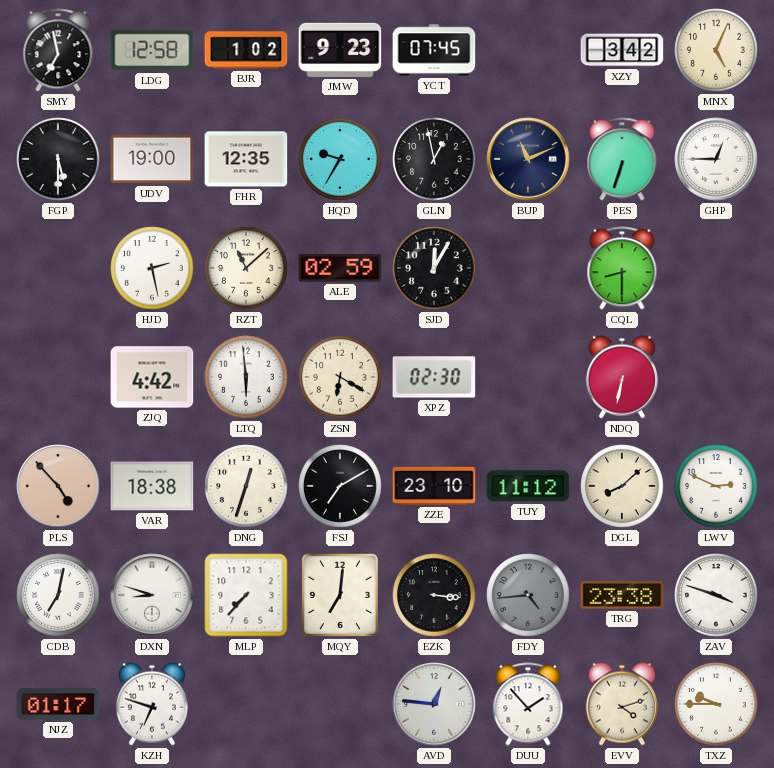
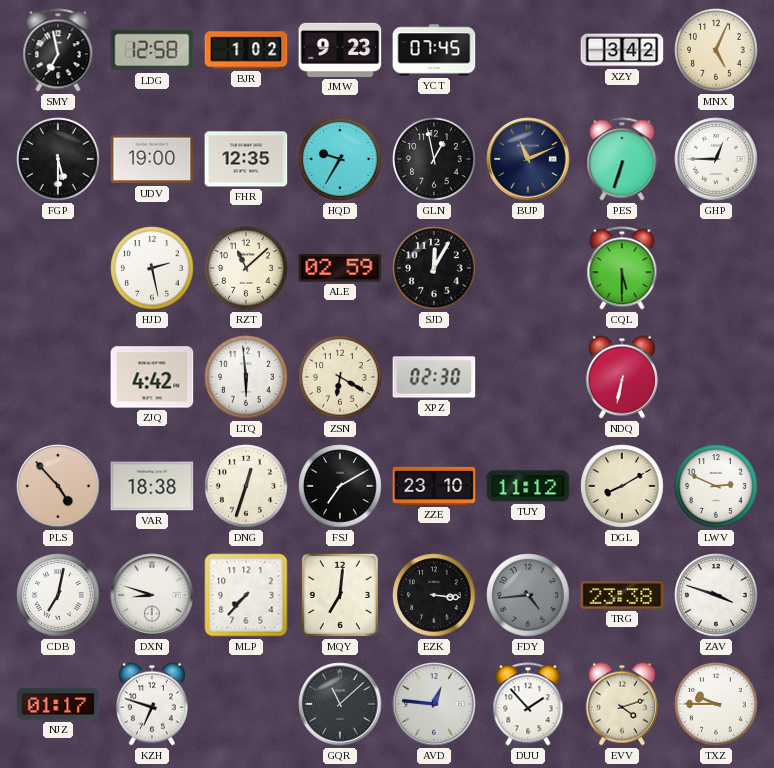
CQL: 8:30 -> 5:30 (622, 268)
DGL: 8:08 -> 8:10 (622, 486)
GQR: none -> 11:08 (340, 704)
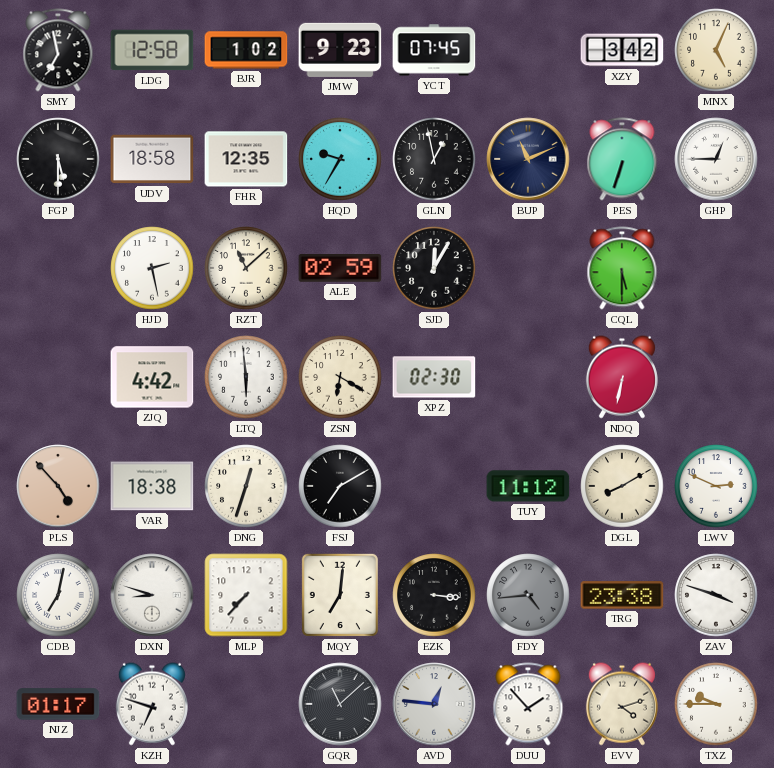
UDV: 19:00 -> 18:58 (152, 159)
ZZE: 23:10 -> none (434, 486)
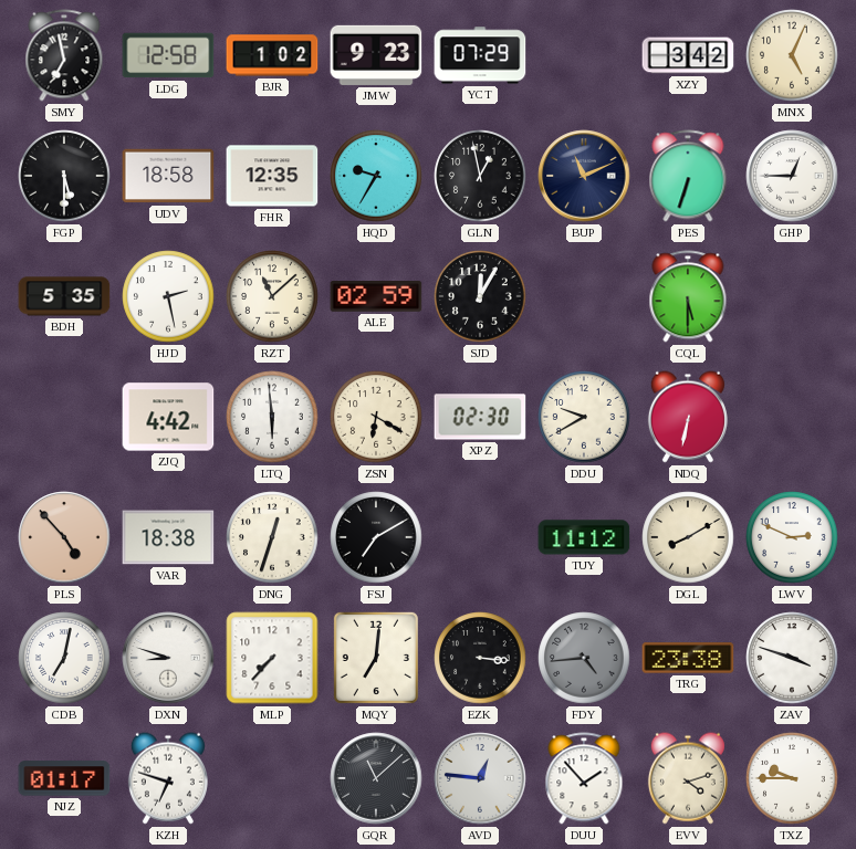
YCT: 07:45 -> 07:29 (480, 55)
BDH: none -> 5:35 (64, 296)
DDU: none -> 9:40 (584, 417)
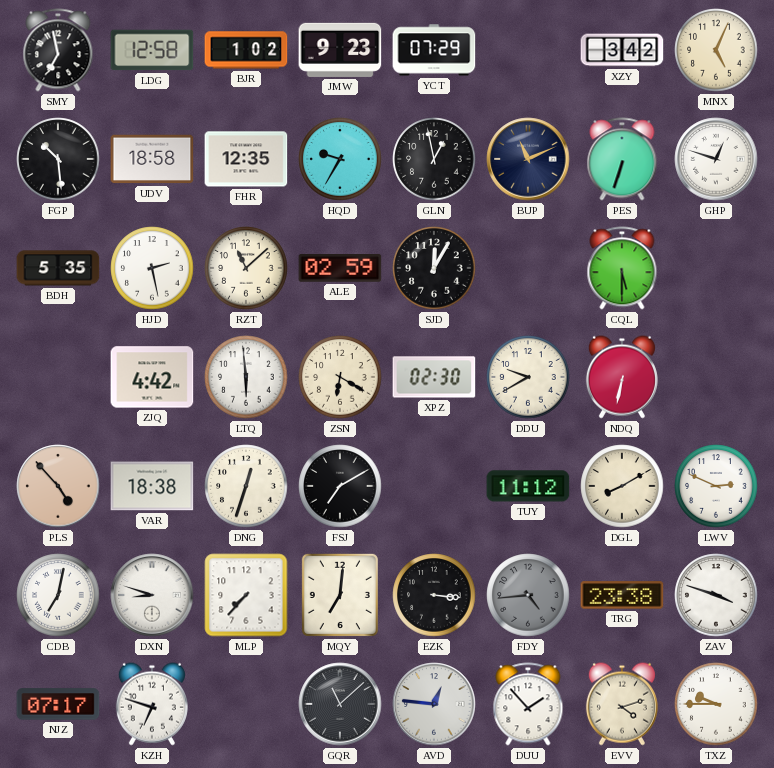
FGP: 5:30 -> 10:29 (58, 159)
GHP: 12:45 -> 12:48 (716, 159)
NJZ: 01:17 -> 07:17 (58, 704)
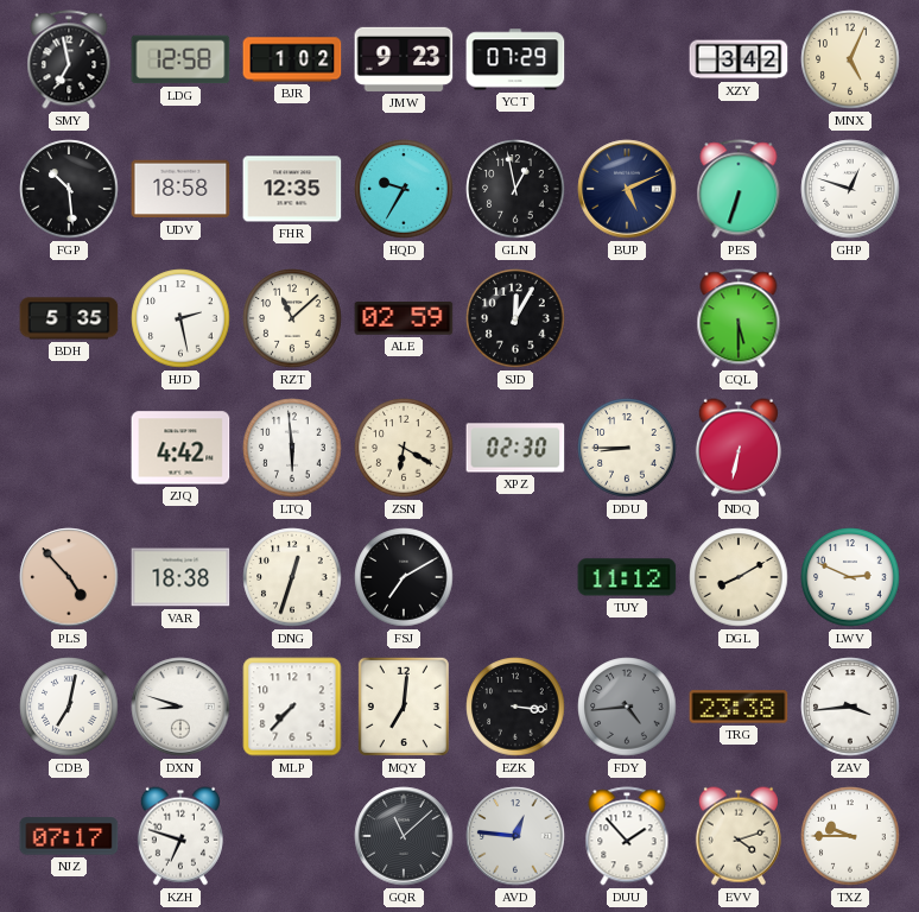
BUP: 11:11 -> 5:11 (627, 189)
DDU: 9:40 -> 8:45 (627, 448)
ZAV: 3:48 -> 3:44 (850, 707)
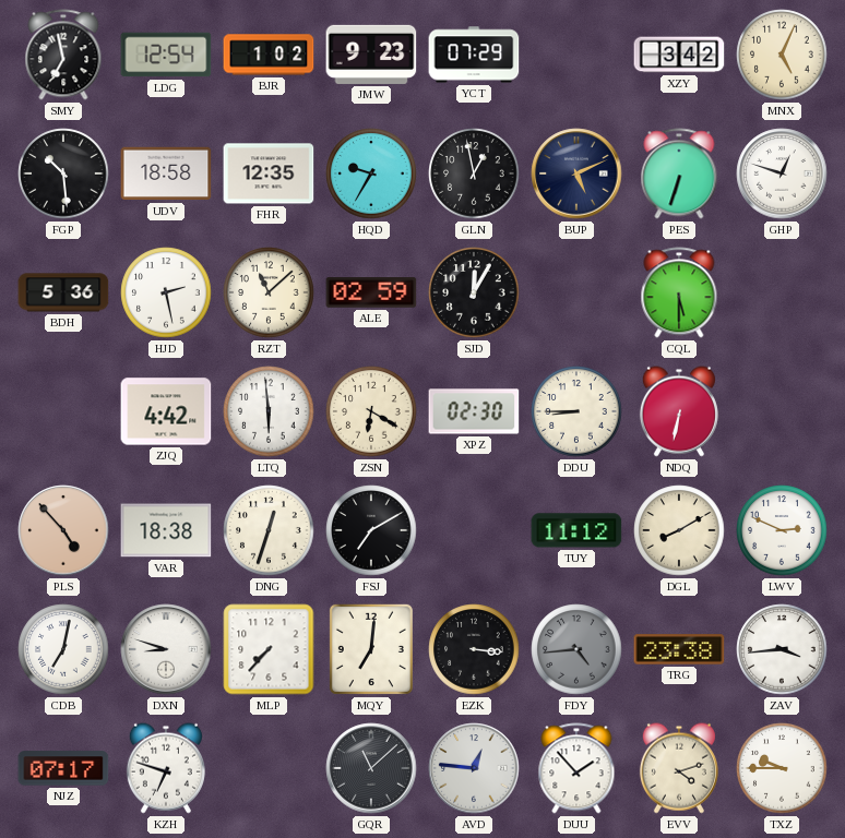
LDG: 12:58 -> 12:54 (166, 55)
BDH: 5:35 -> 5:36 (63, 292)
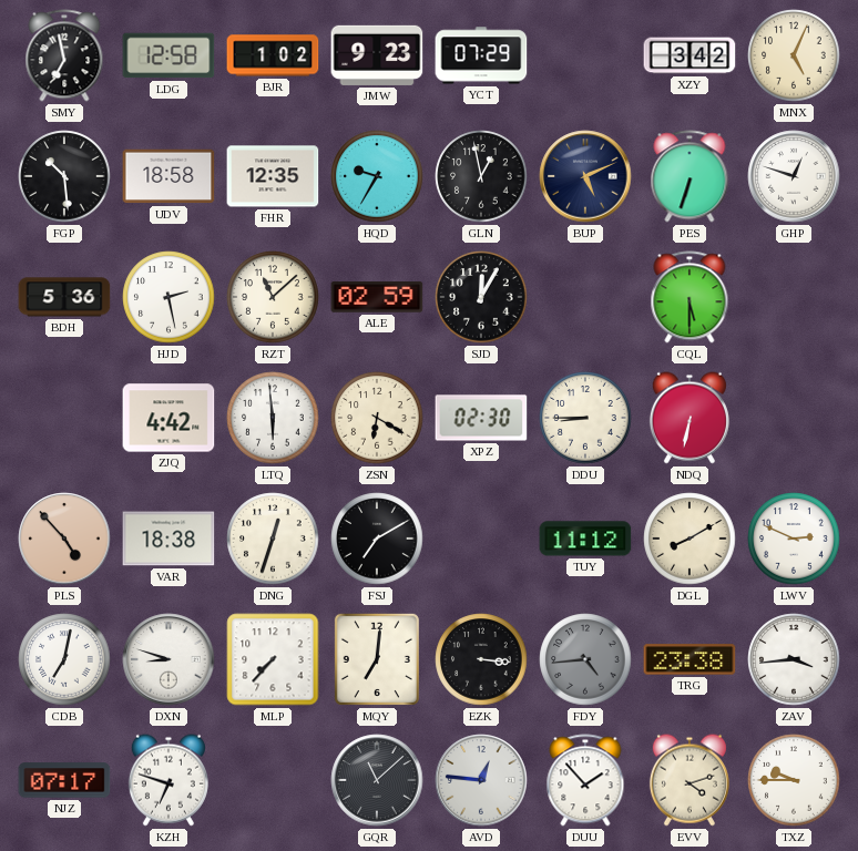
LDG: 12:54 -> 12:58 (168, 55)
